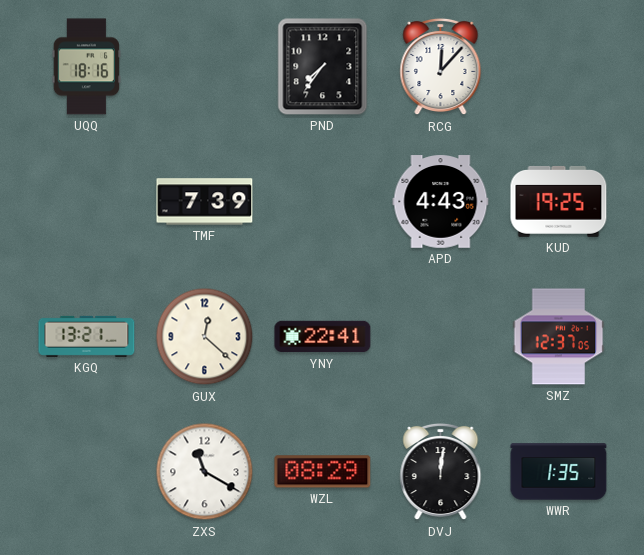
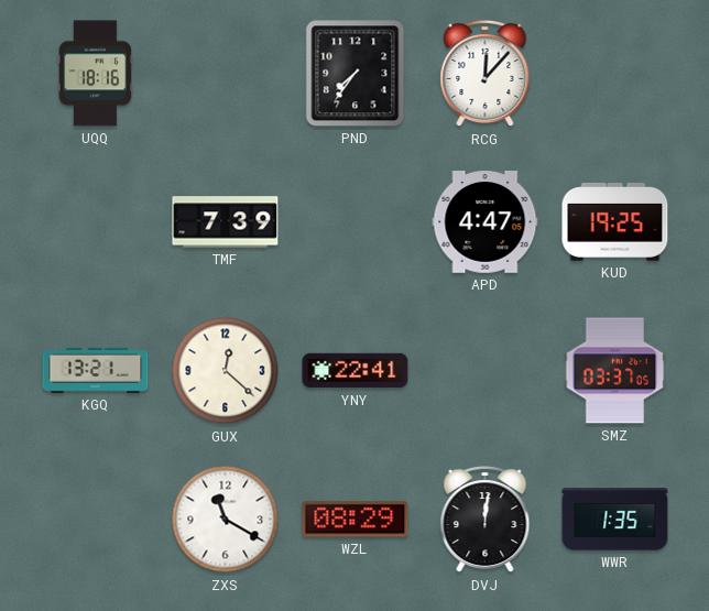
APD: 4:43 -> 4:47 (486, 222)
SMZ: 12:37 -> 03:37 (615, 371)
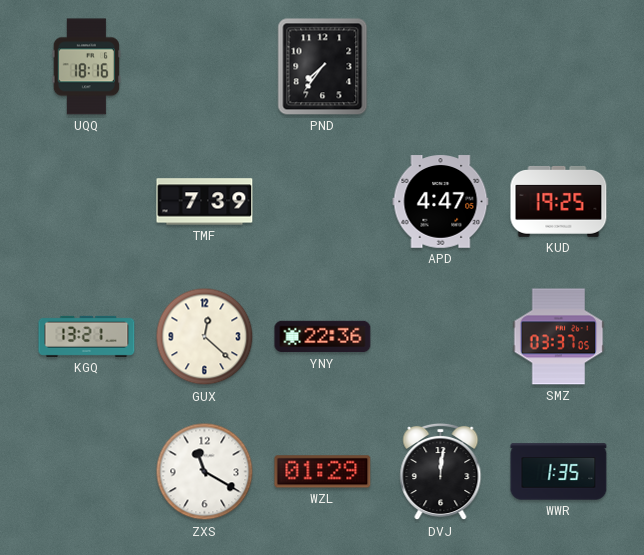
RCG: 12:07 -> none (486, 74)
YNY: 22:41 -> 22:36 (323, 337)
WZL: 08:29 -> 01:29 (323, 472)
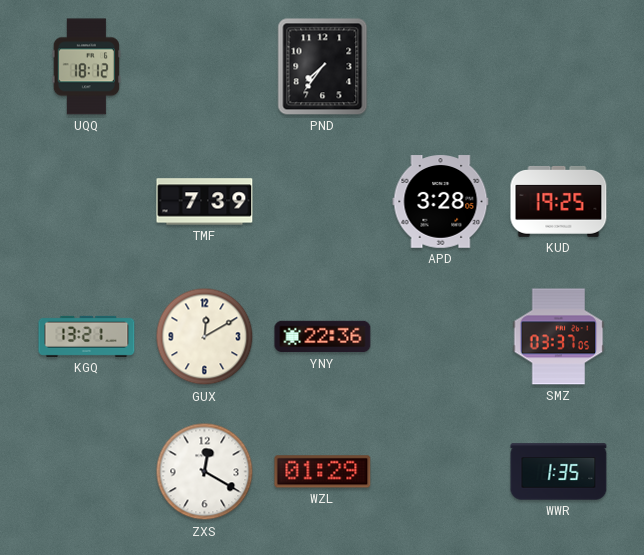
UQQ: 18:16 -> 18:12 (86, 67)
APD: 4:47 -> 3:28 (441, 202)
GUX: 12:22 -> 12:10 (205, 337)
ZXS: 11:20 -> 12:20 (205, 472)
DVJ: 12:01 -> none (441, 472)
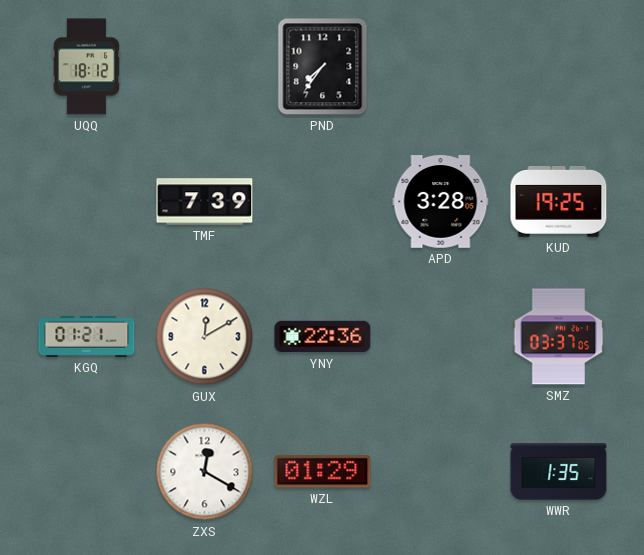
KGQ: 13:21 -> 01:21 (87, 336)
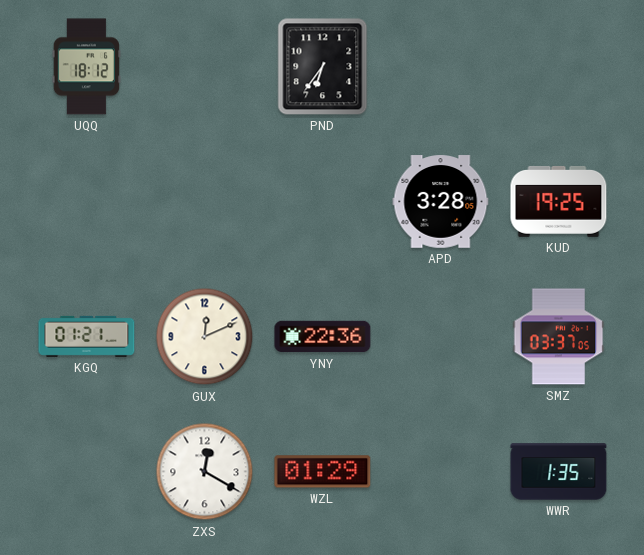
PND: 7:36 -> 6:36 (323, 67)
TMF: 7:39 -> none (205, 202)
GUX: 12:10 -> 12:11 (205, 337)
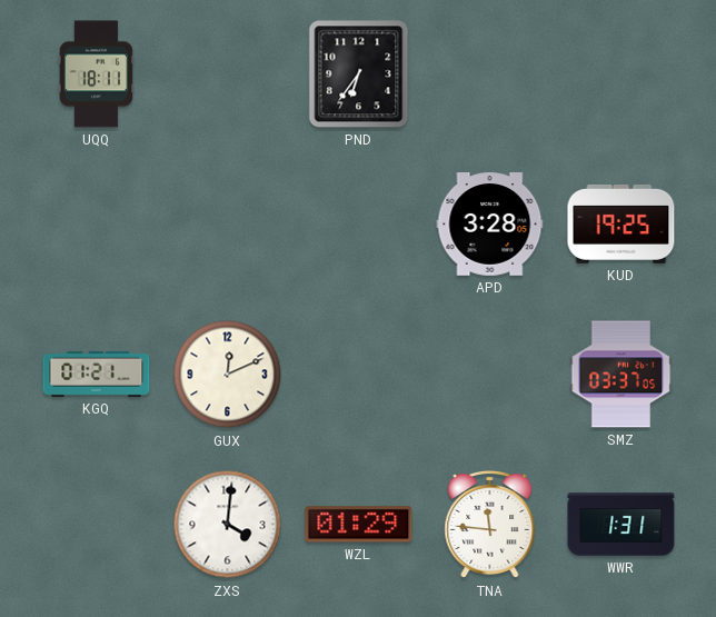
UQQ: 18:12 -> 18:11 (96, 74)
YNY: 22:36 -> none (323, 337)
ZXS: 12:20 -> 4:01 (228, 525)
TNA: none -> 11:46 (490, 525)
WWR: 1:35 -> 1:31 (621, 525)
